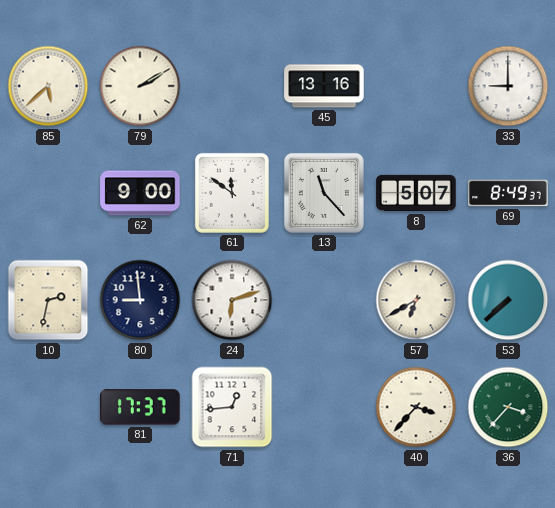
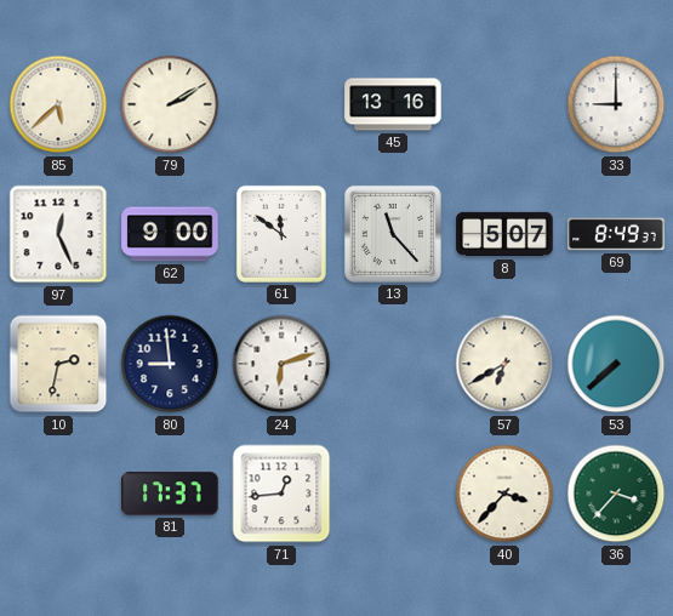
97: none -> 12:26 (58, 234)
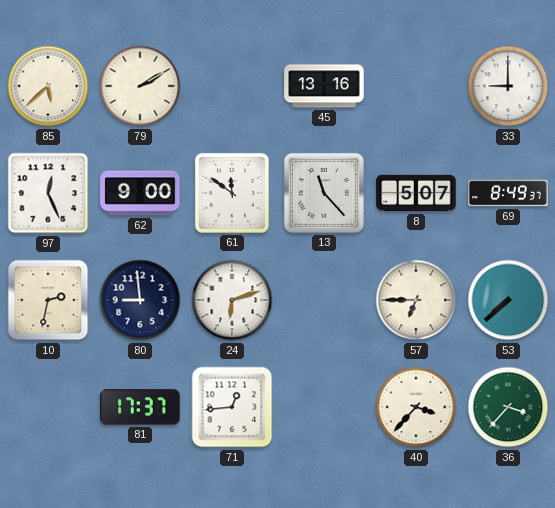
57: 6:40 -> 6:45 (416, 300)
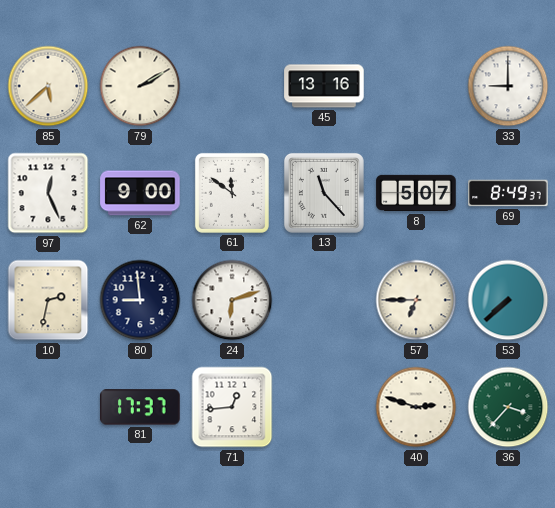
40: 3:37 -> 2:48 (416, 407)
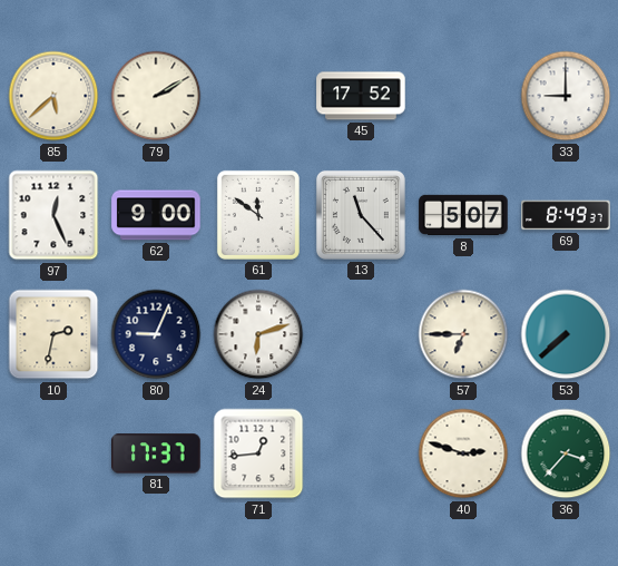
45: 13:16 -> 17:52 (361, 96)
80: 8:59 -> 9:04 (156, 334)
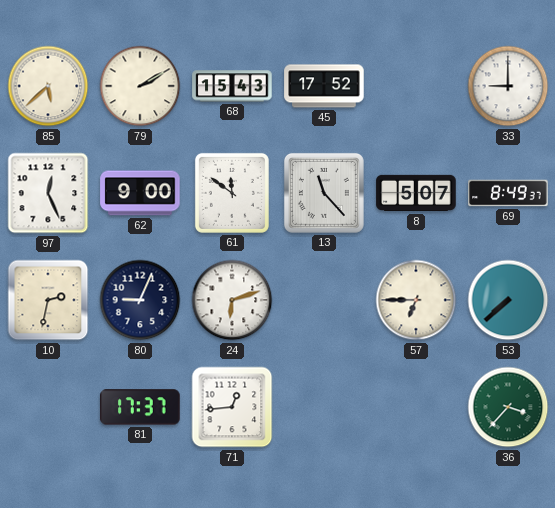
68: none -> 15:43 (232, 86)
40: 2:48 -> none (463, 453)
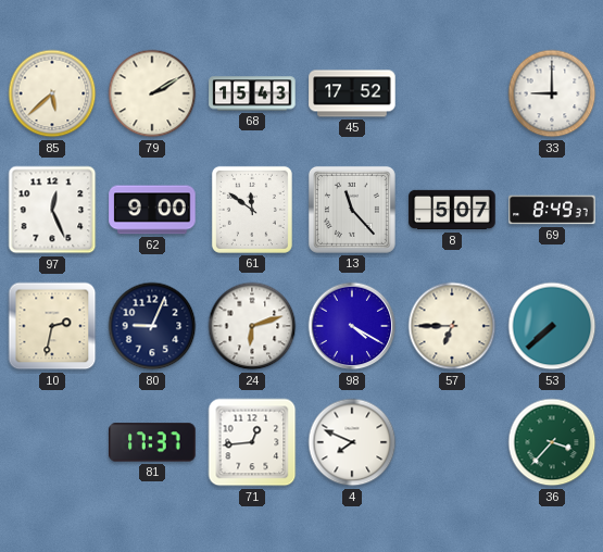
98: none -> 4:20 (352, 326)
4: none -> 7:49 (352, 442)
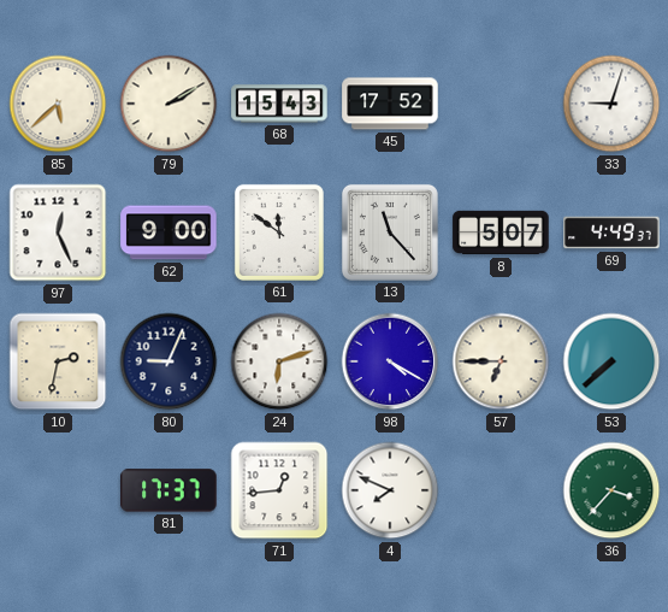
33: 9:00 -> 9:03 (611, 104)
69: 8:49 -> 4:49 (611, 233)
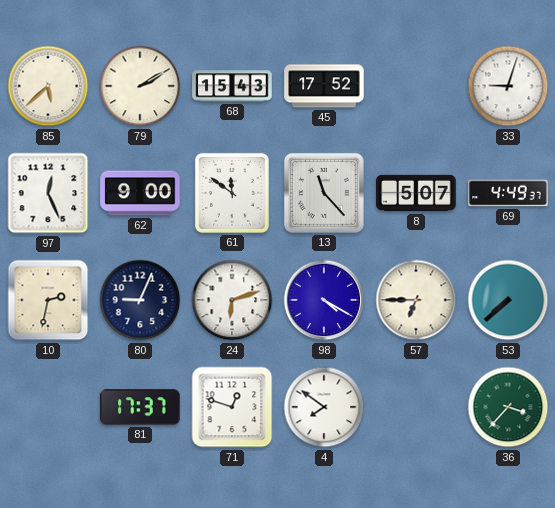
71: 12:44 -> 12:48 (232, 407)
4: 7:49 -> 7:51 (324, 407)
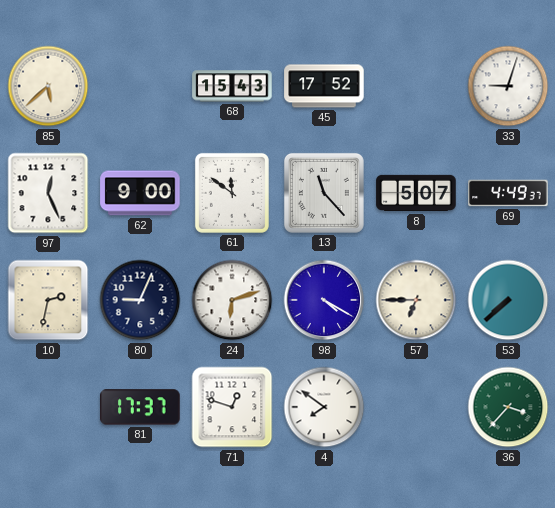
79: 2:10 -> none (140, 86)
